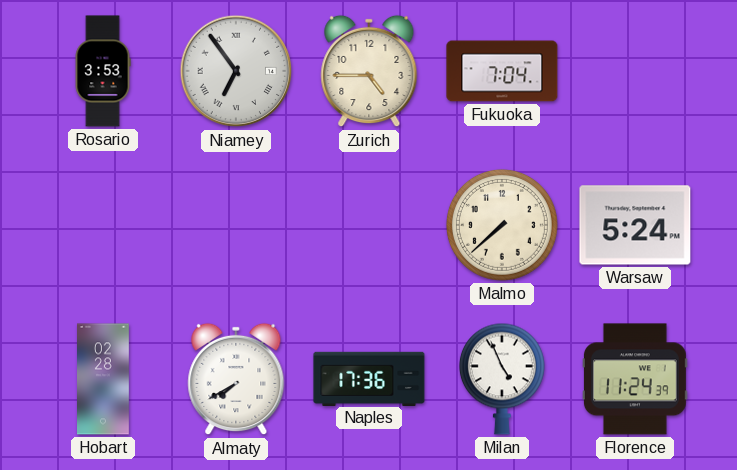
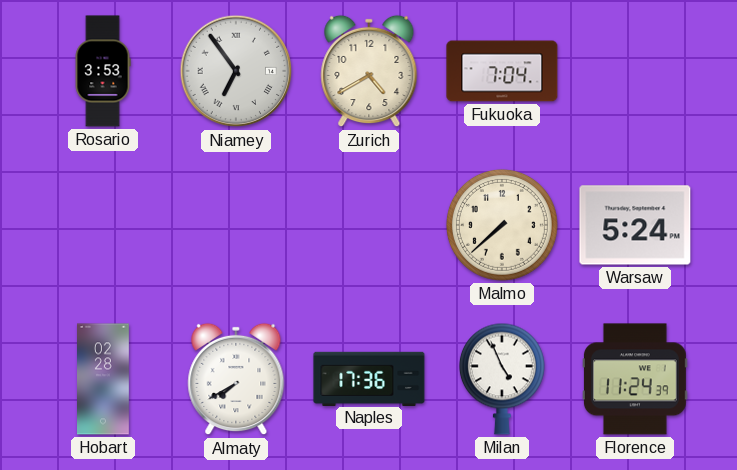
Zurich: 4:45 -> 4:40 (369, 71)
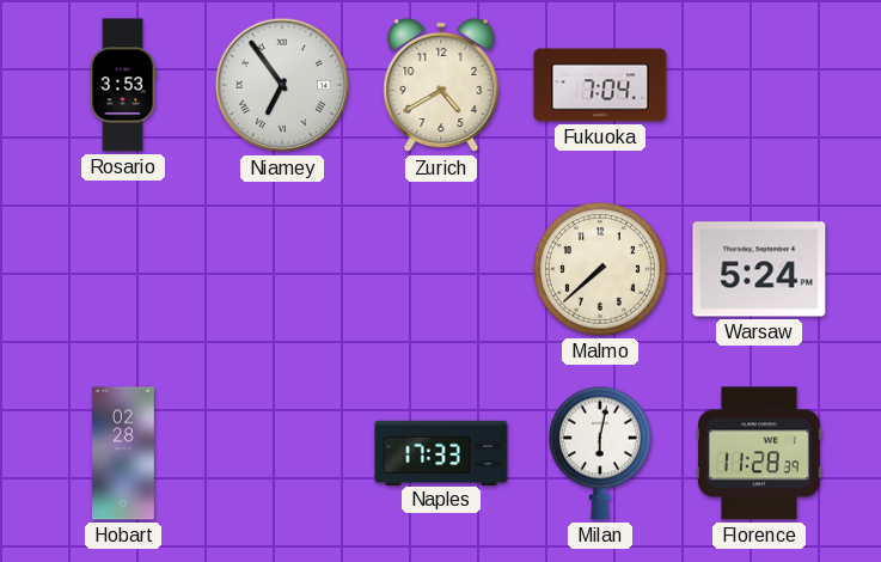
Almaty: 7:40 -> none (236, 379)
Naples: 17:36 -> 17:33 (441, 452)
Milan: 4:56 -> 6:02 (600, 453)
Florence: 11:24 -> 11:28 (759, 453)
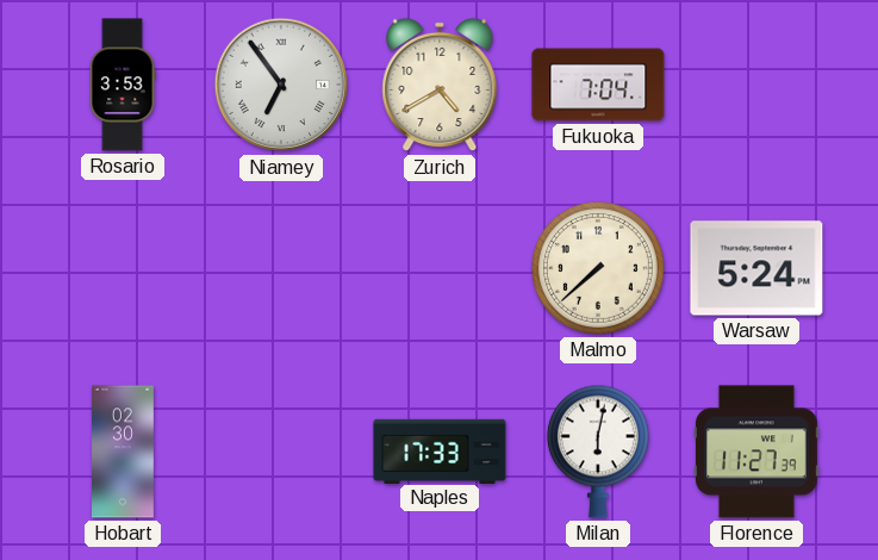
Hobart: 02:28 -> 02:30 (124, 452)
Florence: 11:28 -> 11:27 (756, 452)
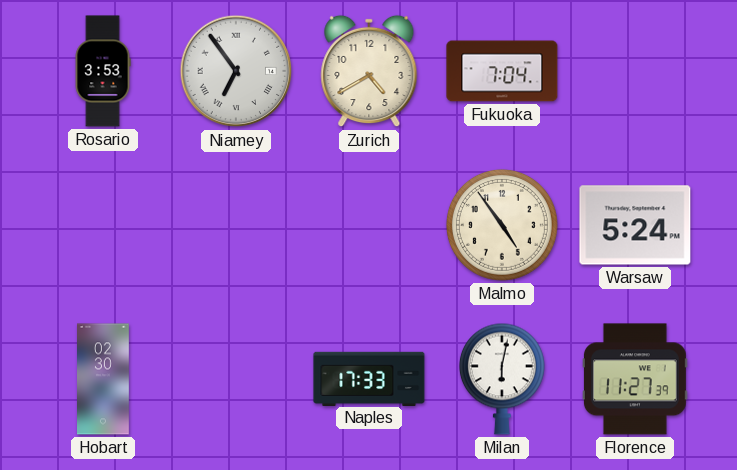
Malmo: 7:38 -> 4:54 (502, 225)
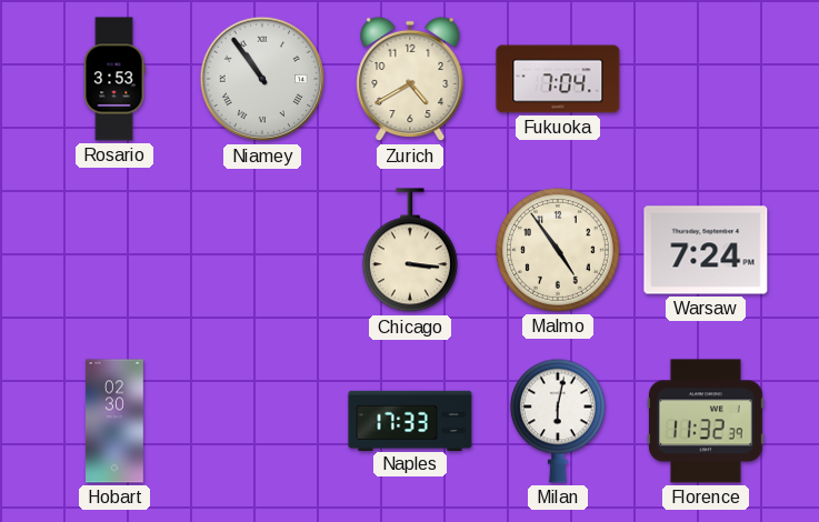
Niamey: 6:54 -> 10:54 (262, 79)
Chicago: none -> 3:16 (410, 251)
Warsaw: 5:24 -> 7:24 (706, 250)
Florence: 11:27 -> 11:32 (706, 421)
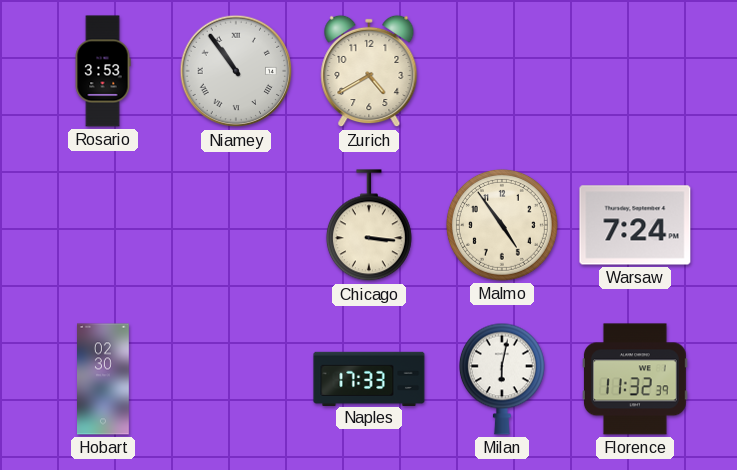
Fukuoka: 7:04 -> none (558, 79)
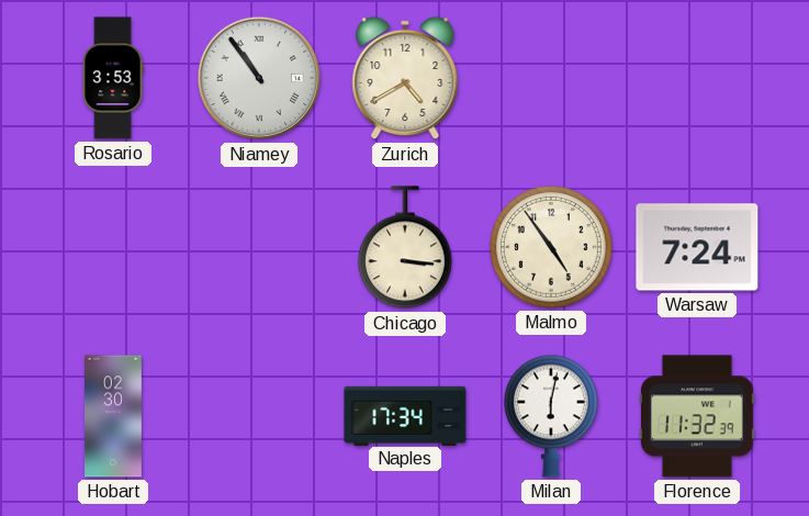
Naples: 17:33 -> 17:34 (405, 415)
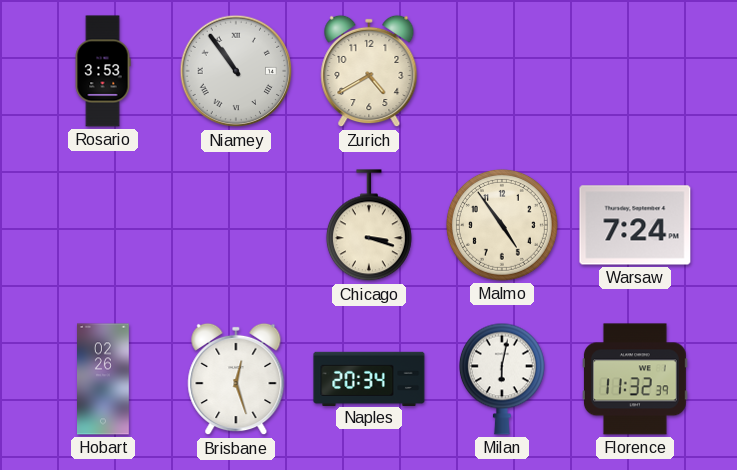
Chicago: 3:16 -> 3:18 (369, 226)
Hobart: 02:30 -> 02:26 (104, 379)
Brisbane: none -> 12:27 (236, 379)
Naples: 17:34 -> 20:34 (369, 378)
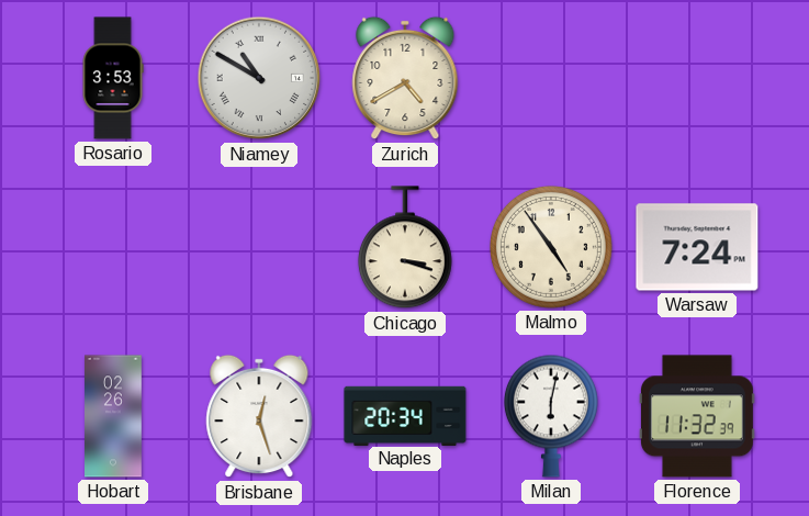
Niamey: 10:54 -> 10:50 (259, 78)
